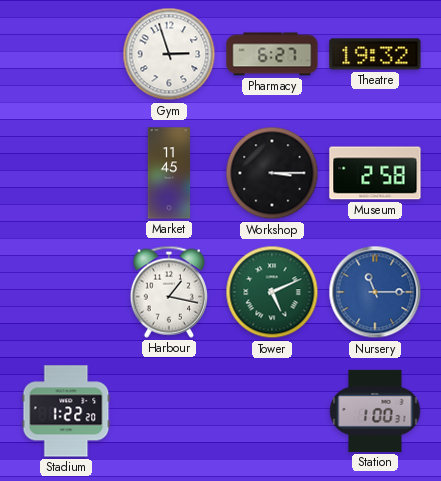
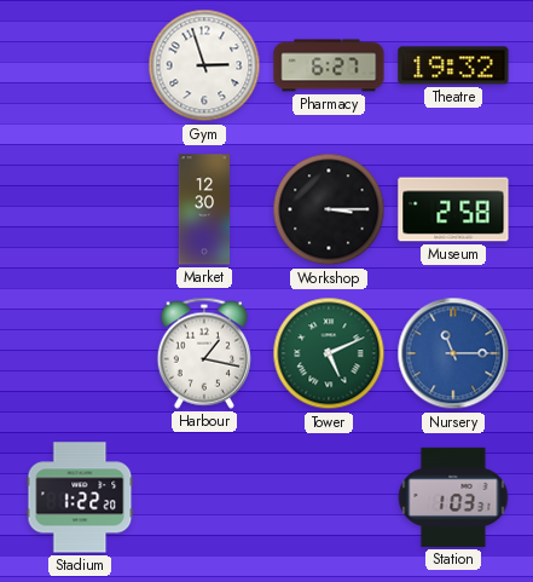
Market: 11:45 -> 12:30 (204, 209)
Station: 1:00 -> 1:03 (453, 497)
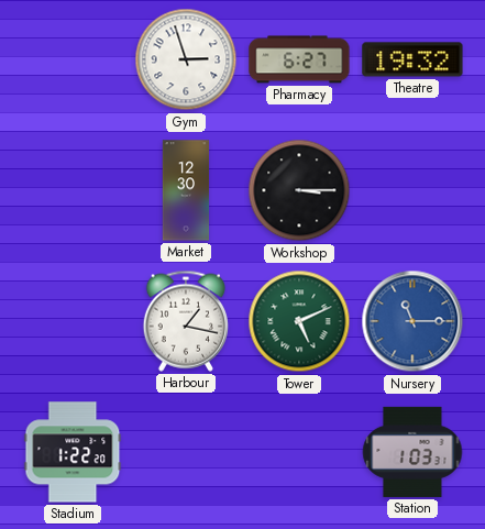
Museum: 2:58 -> none (453, 209)
